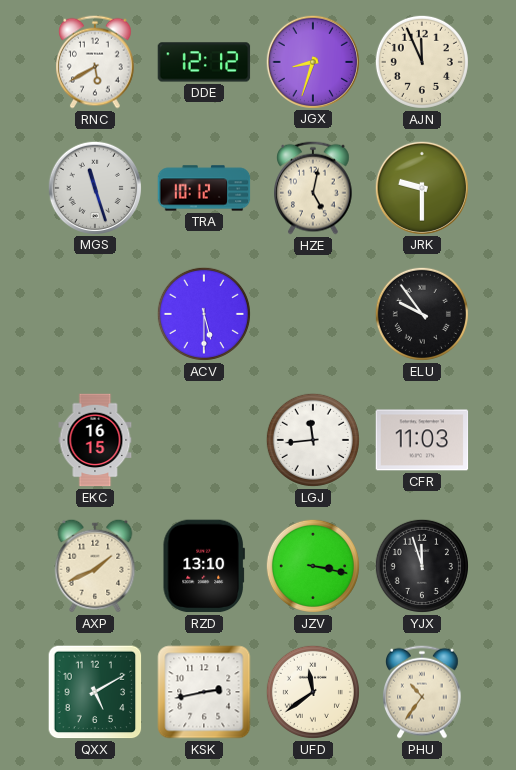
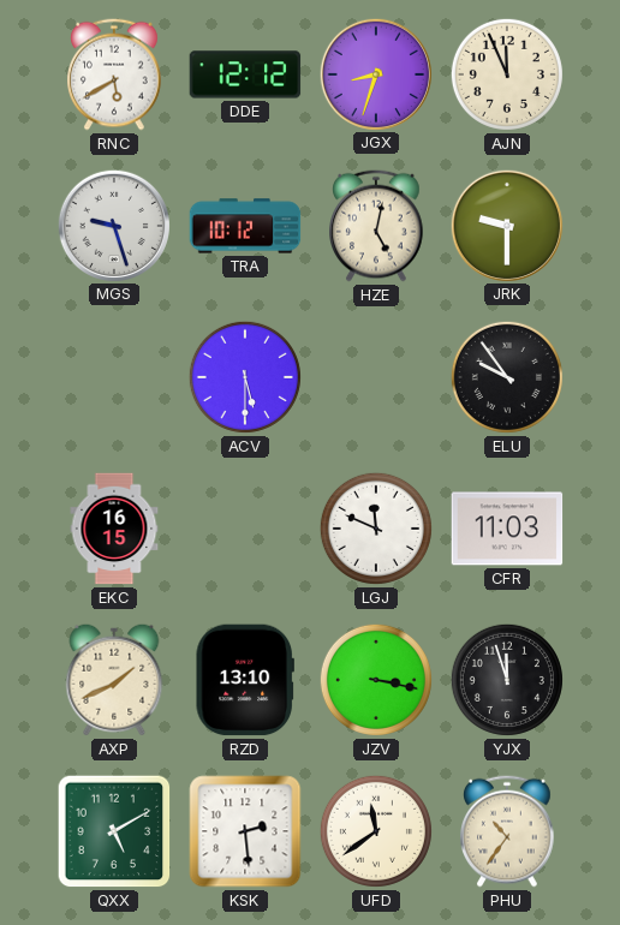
MGS: 11:27 -> 9:27 (113, 225)
LGJ: 11:44 -> 11:49 (376, 529)
KSK: 2:43 -> 2:29 (245, 831)
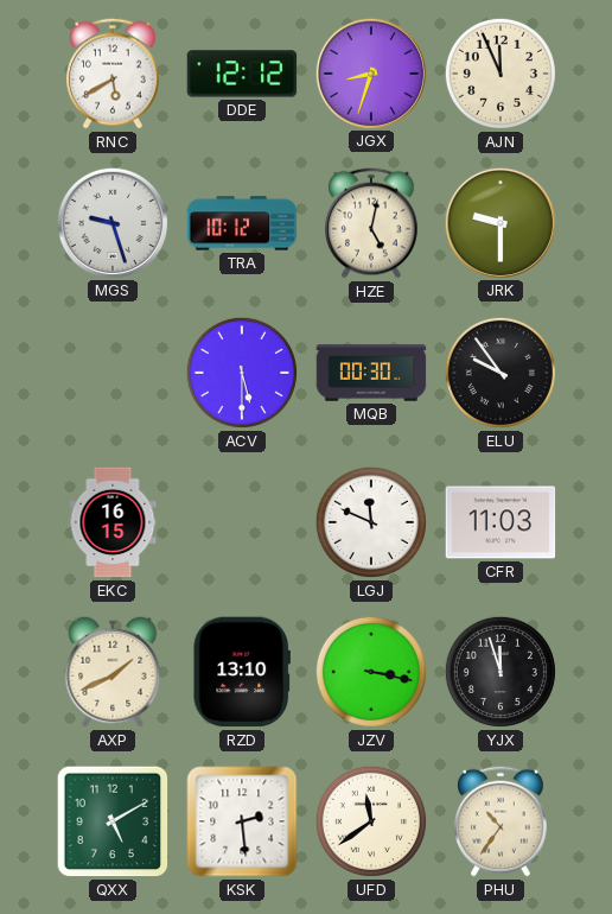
MQB: none -> 00:30 (371, 373)
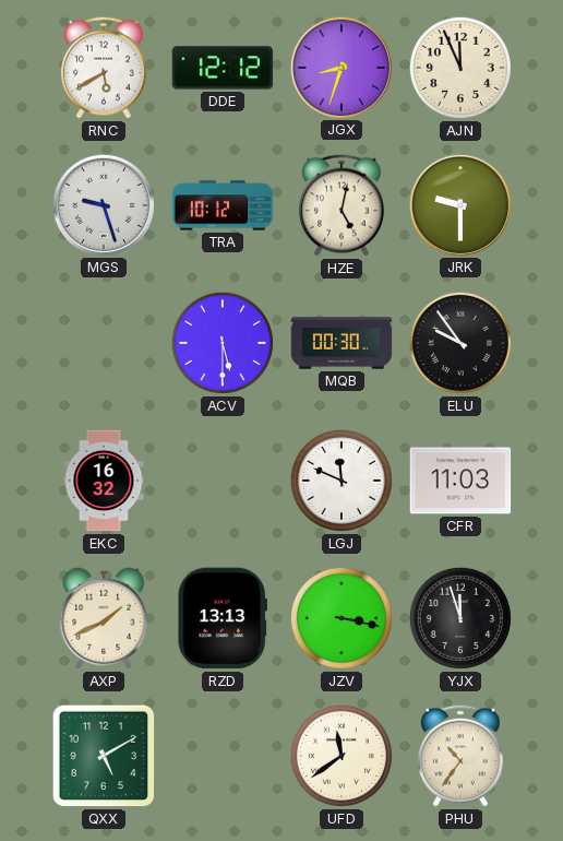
EKC: 16:15 -> 16:32 (104, 481)
RZD: 13:10 -> 13:13 (223, 618)
KSK: 2:29 -> none (242, 821)
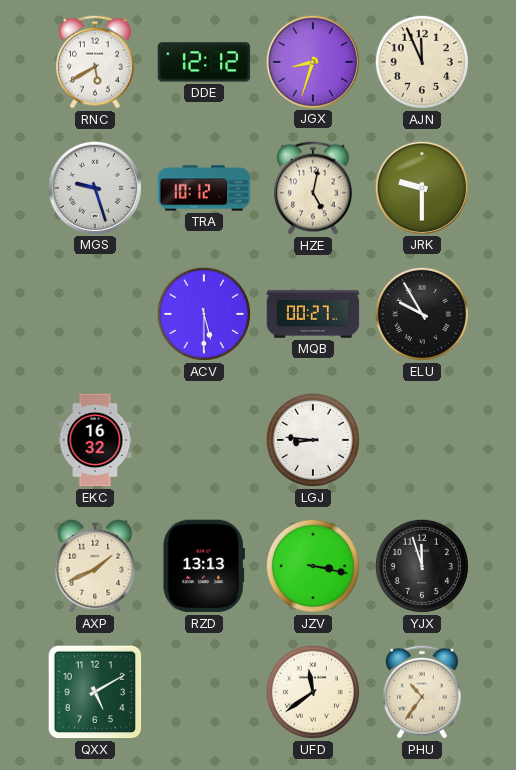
MQB: 00:30 -> 00:27 (313, 314)
ELU: 9:54 -> 9:55 (422, 314)
LGJ: 11:49 -> 8:46 (313, 440)
CFR: 11:03 -> none (460, 481)
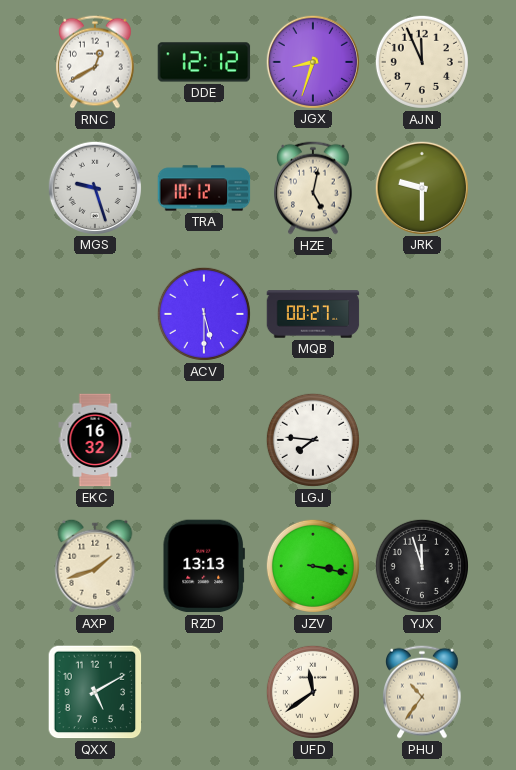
RNC: 5:40 -> 12:40 (96, 62)
ELU: 9:55 -> none (422, 314)
LGJ: 8:46 -> 7:46 (313, 440)
AXP: 1:41 -> 1:42 (95, 566)
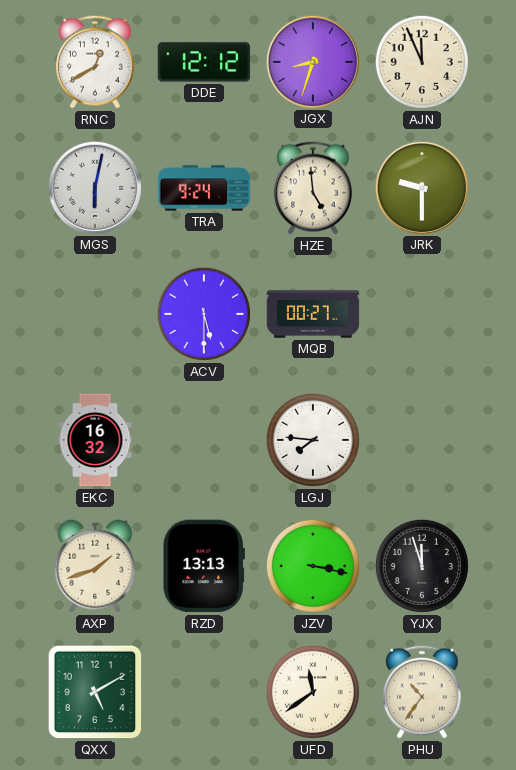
MGS: 9:27 -> 6:02 (94, 187)
TRA: 10:12 -> 9:24 (204, 188)
HZE: 5:02 -> 4:59 (314, 188)
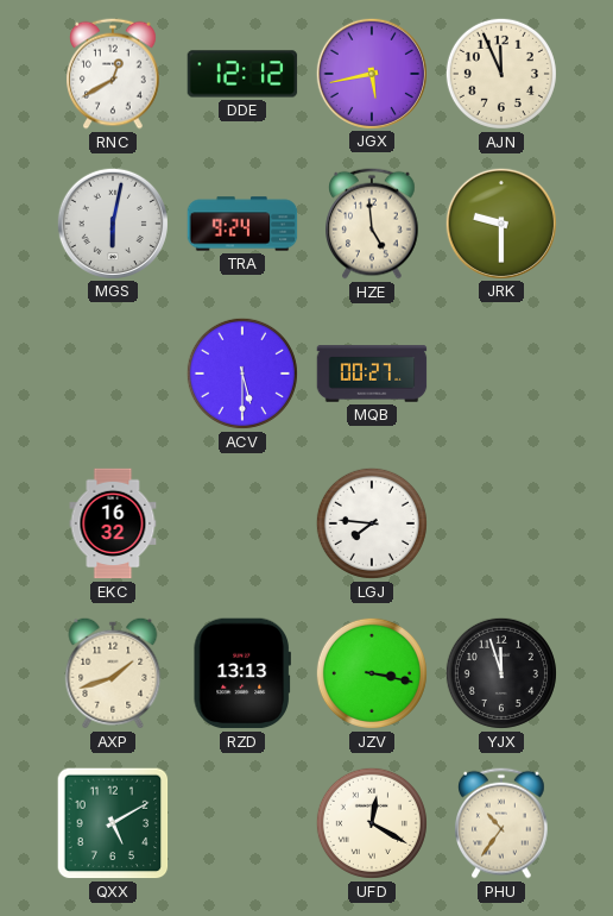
JGX: 8:33 -> 5:43 (371, 73)
UFD: 11:39 -> 12:20 (372, 823)
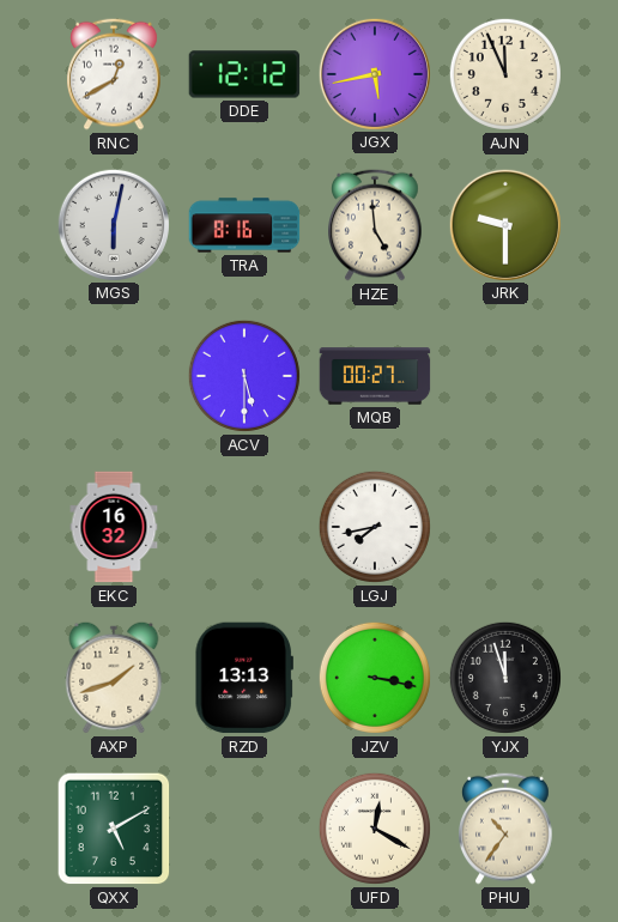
TRA: 9:24 -> 8:16 (244, 225)
LGJ: 7:46 -> 7:43 (375, 527)
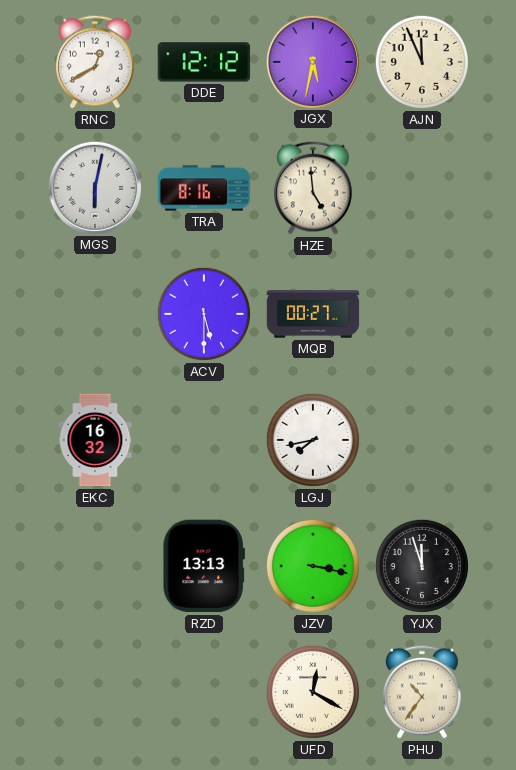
JGX: 5:43 -> 5:32 (312, 61)
JRK: 9:30 -> none (504, 224)
AXP: 1:42 -> none (114, 678)
QXX: 5:10 -> none (114, 829)
